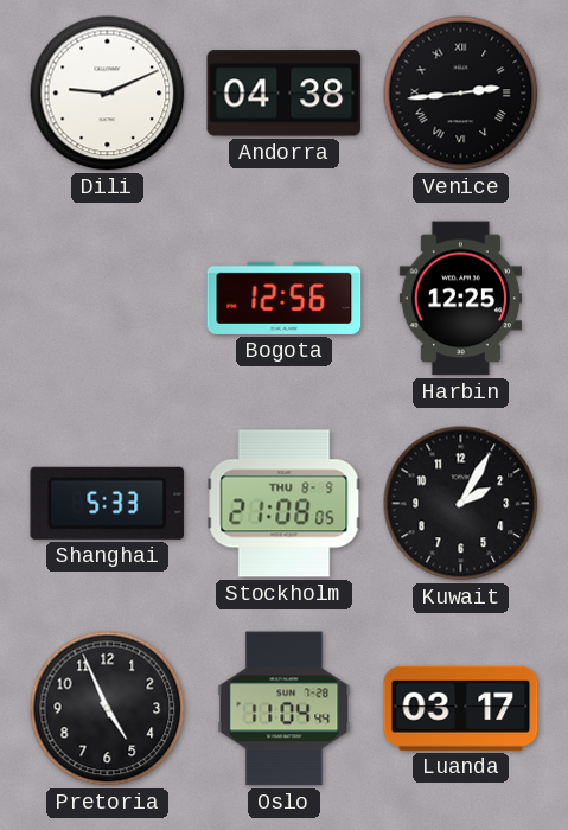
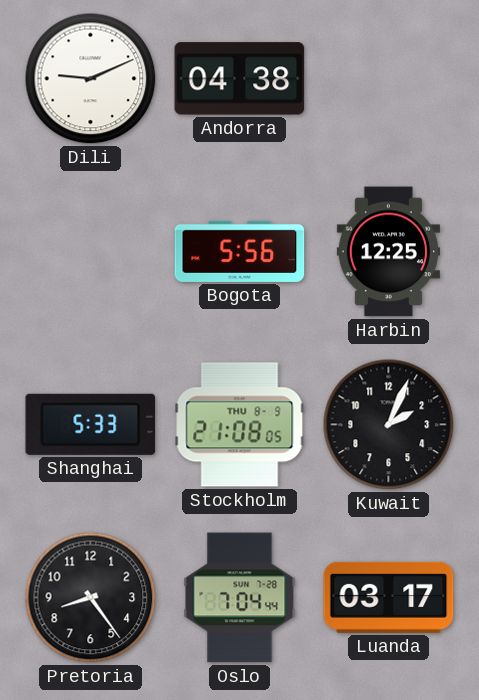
Venice: 2:44 -> none (461, 94)
Bogota: 12:56 -> 5:56 (240, 251)
Kuwait: 2:05 -> 2:04 (389, 425)
Pretoria: 4:56 -> 8:24 (91, 598)
Oslo: 11:04 -> 7:04 (240, 598)
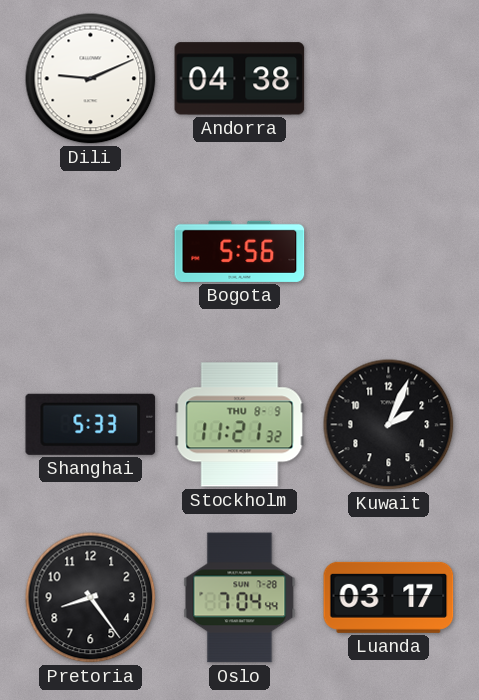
Harbin: 12:25 -> none (388, 252)
Stockholm: 21:08 -> 11:21 (240, 425)
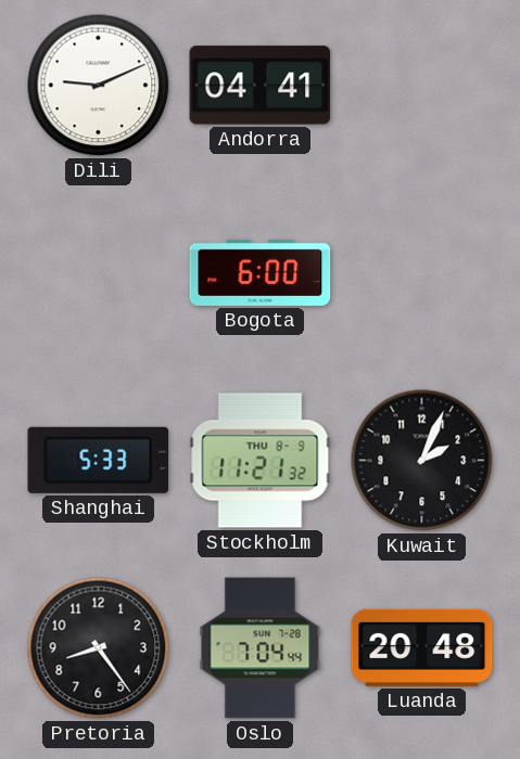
Andorra: 04:38 -> 04:41 (261, 86)
Bogota: 5:56 -> 6:00 (261, 272)
Luanda: 03:17 -> 20:48 (422, 647)
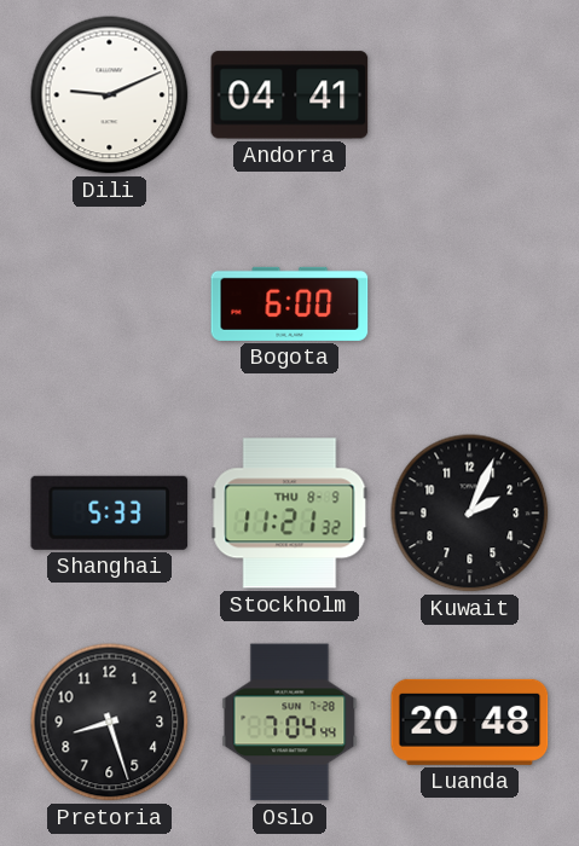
Pretoria: 8:24 -> 8:27 (110, 723)
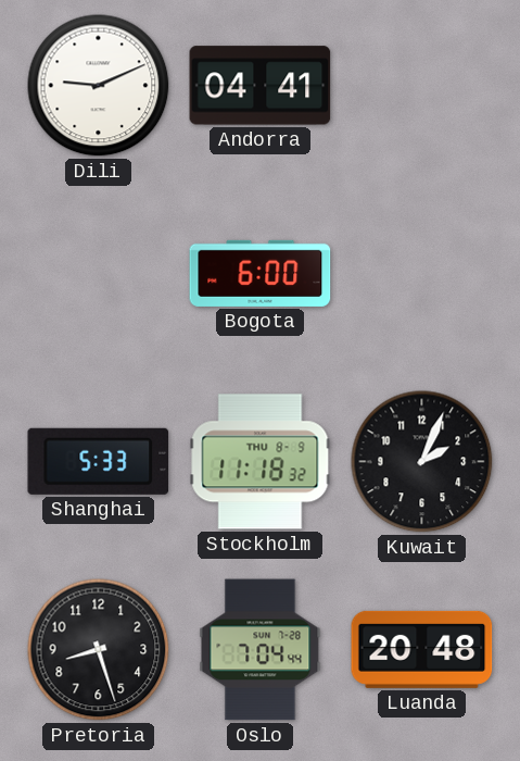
Stockholm: 11:21 -> 11:18 (261, 462)
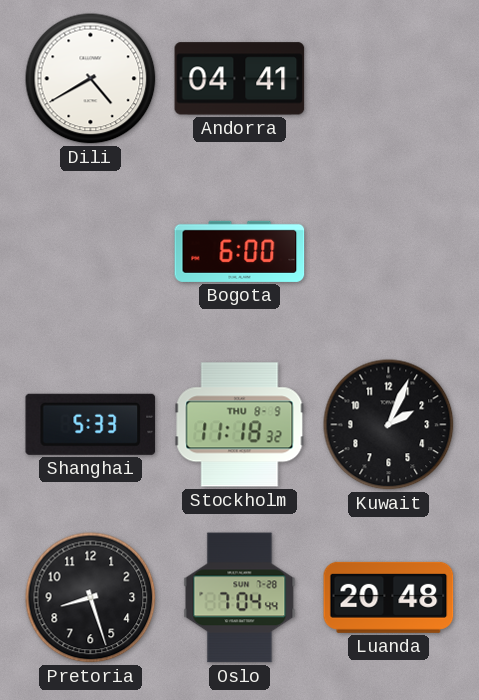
Dili: 9:11 -> 4:40 (91, 79)
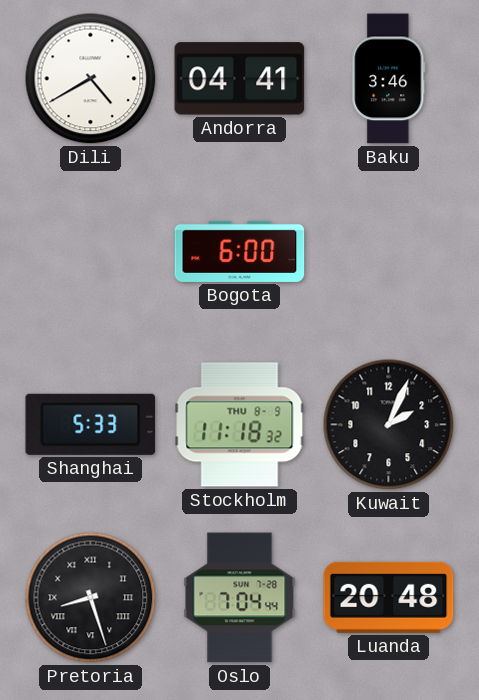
Baku: none -> 3:46 (389, 79)
Pretoria numerals: Arabic -> Roman (91, 598)
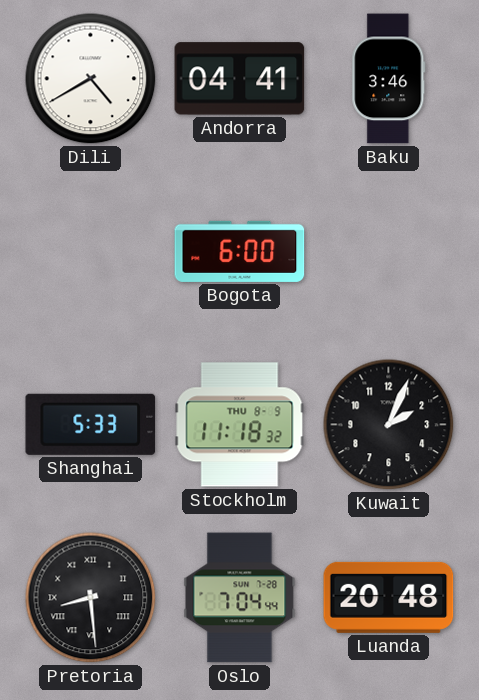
Pretoria: 8:27 -> 8:29 (91, 598)
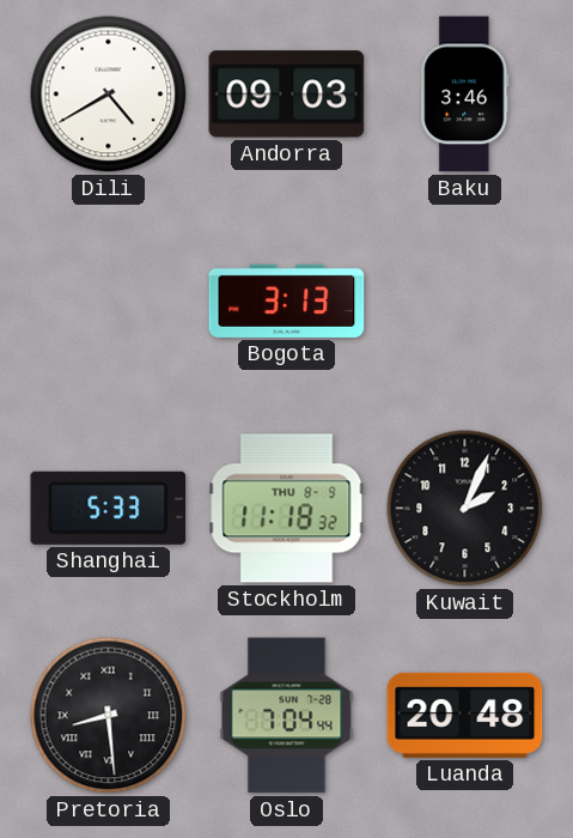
Andorra: 04:41 -> 09:03 (287, 95)
Bogota: 6:00 -> 3:13 (287, 300)
